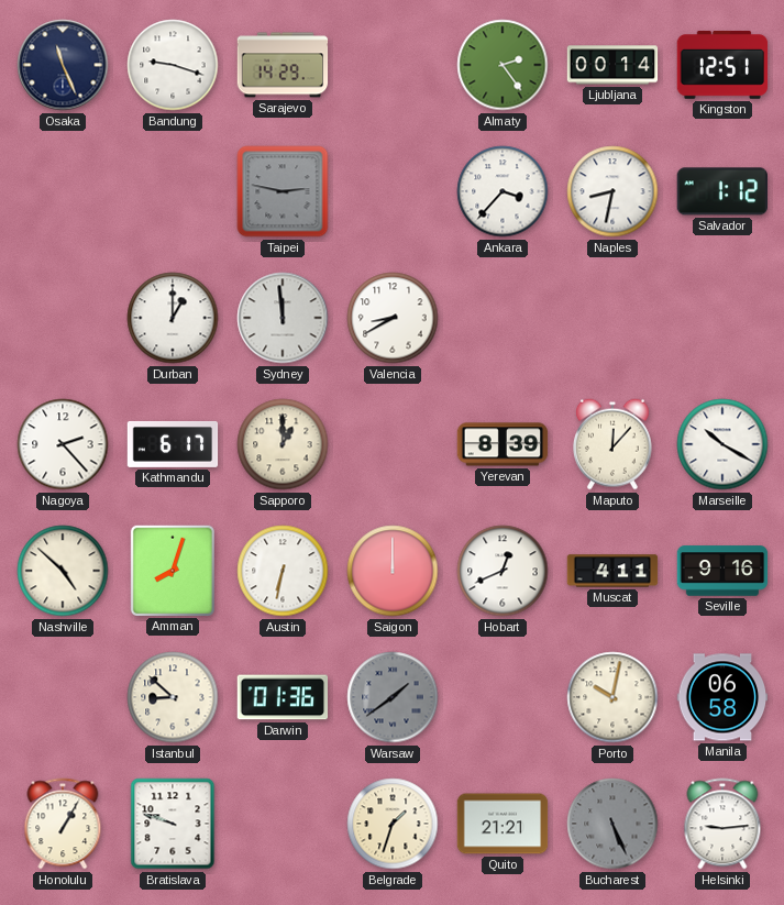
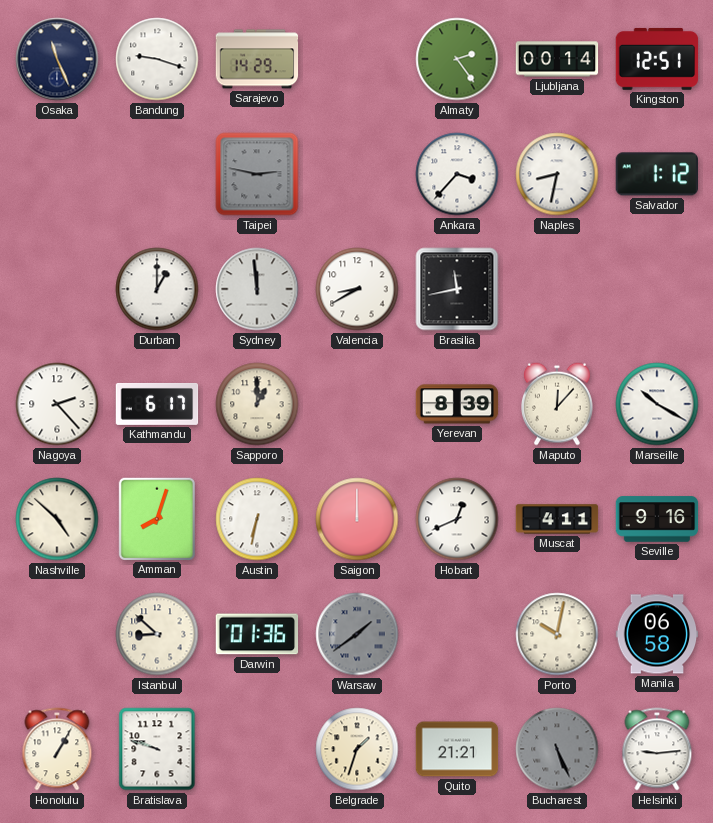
Brasilia: none -> 11:43 (457, 289)
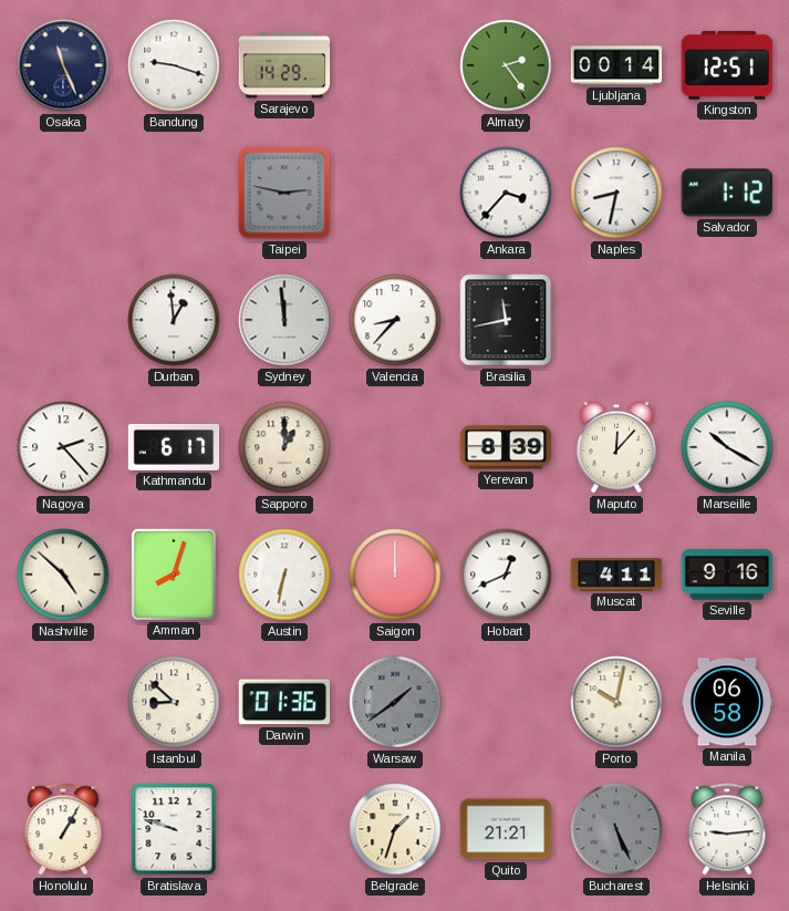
Durban: 1:00 -> 12:59 (174, 320)
Valencia: 8:40 -> 8:37 (395, 320)
